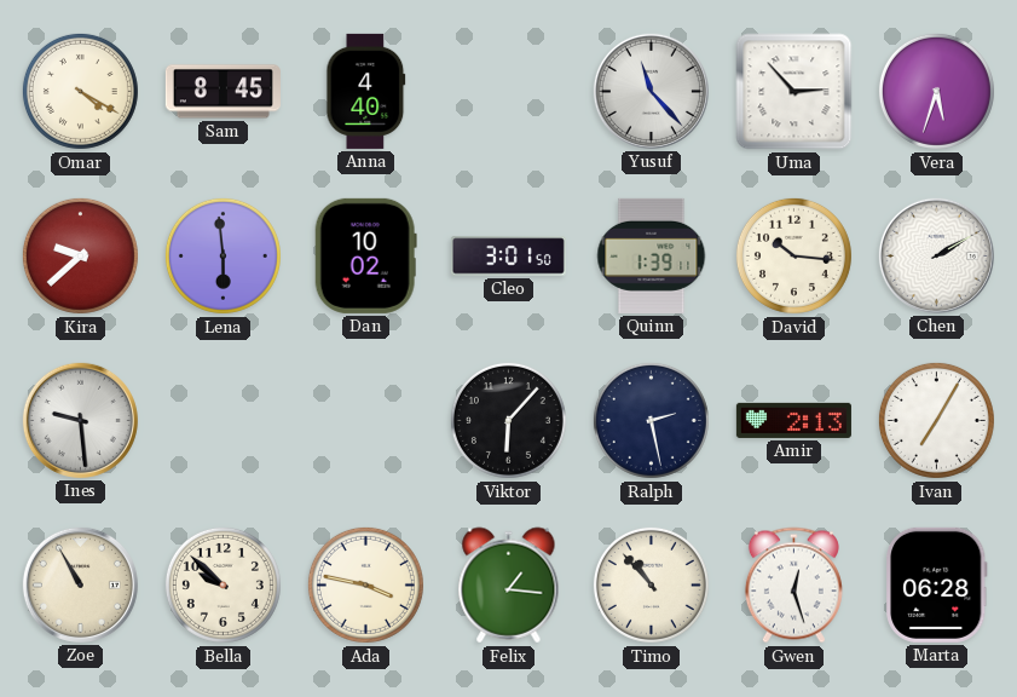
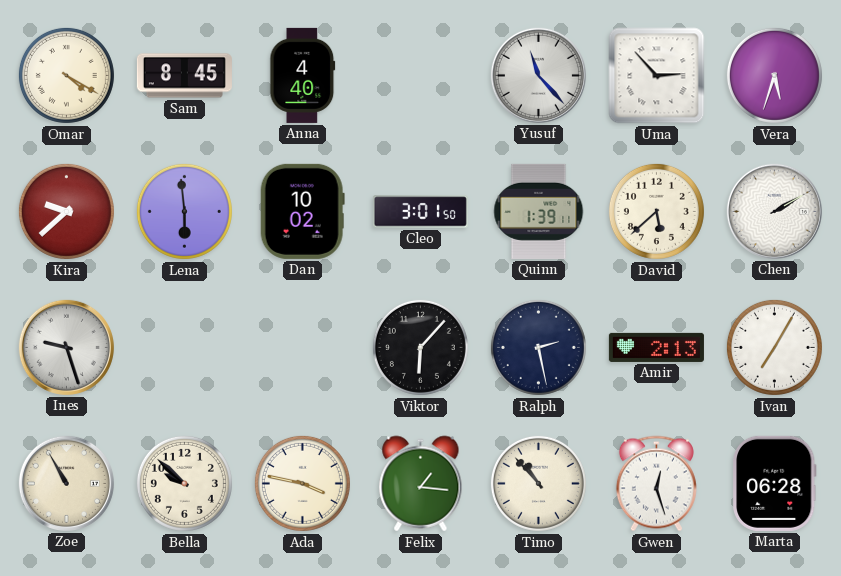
David: 10:16 -> 5:38 (656, 211)
Ines: 9:29 -> 9:27 (66, 347)
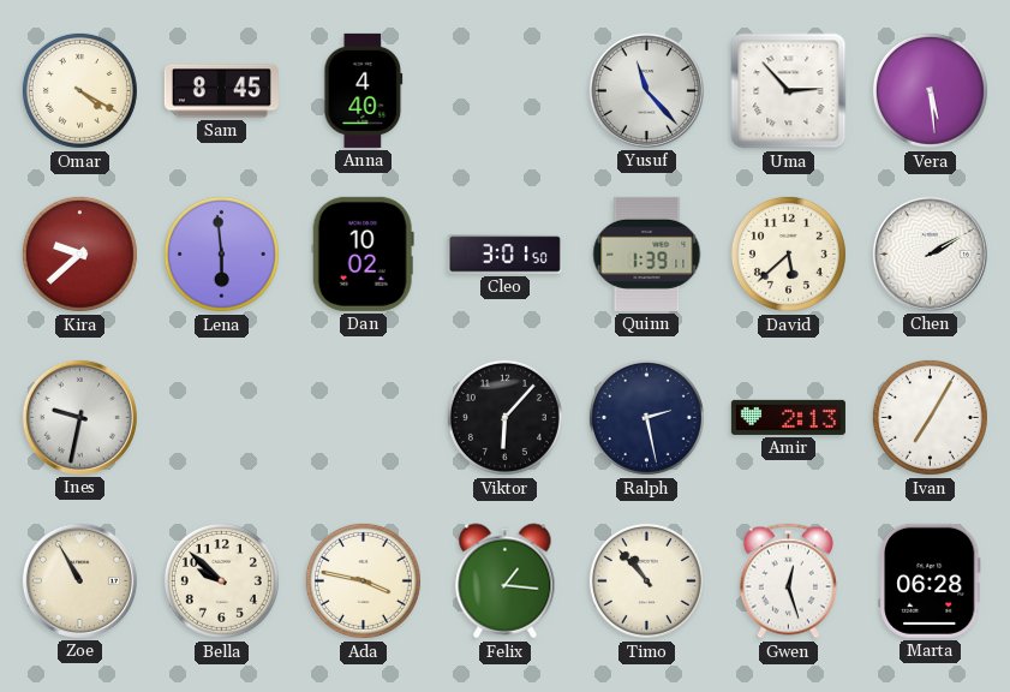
Vera: 5:33 -> 5:29 (930, 90)
Ines: 9:27 -> 9:32 (79, 417)
